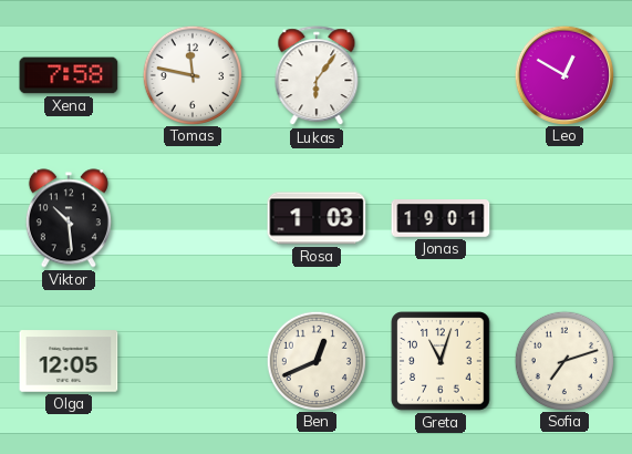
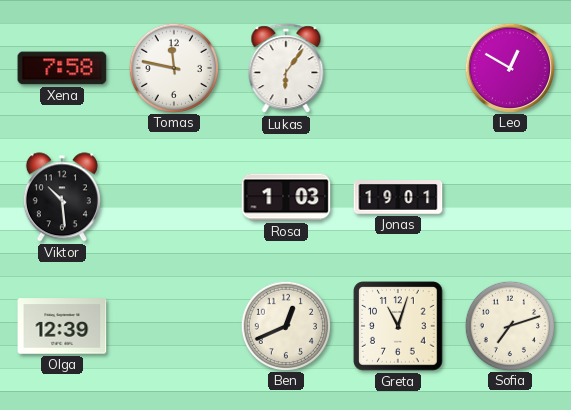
Olga: 12:05 -> 12:39 (62, 326)
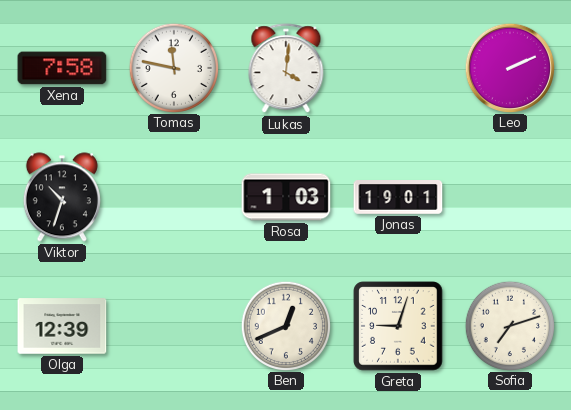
Lukas: 6:06 -> 4:01 (286, 69)
Leo: 12:50 -> 2:11 (509, 67)
Viktor: 10:29 -> 10:33 (62, 197)
Greta: 11:03 -> 9:03 (398, 326)
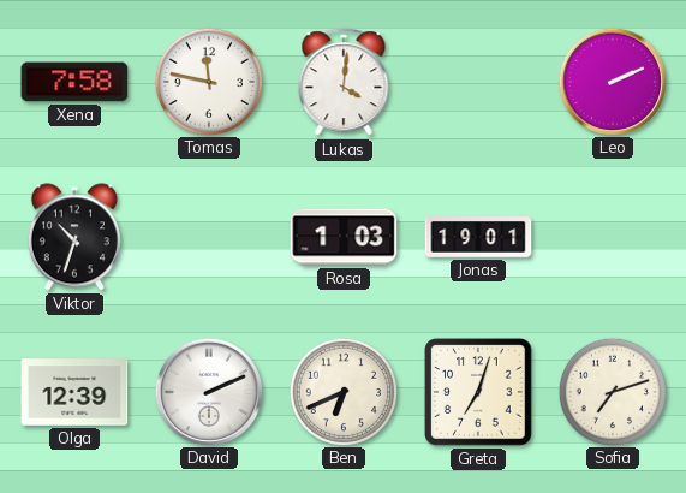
David: none -> 2:11 (208, 391)
Ben: 12:41 -> 6:41 (342, 391)
Greta: 9:03 -> 7:03 (478, 392)
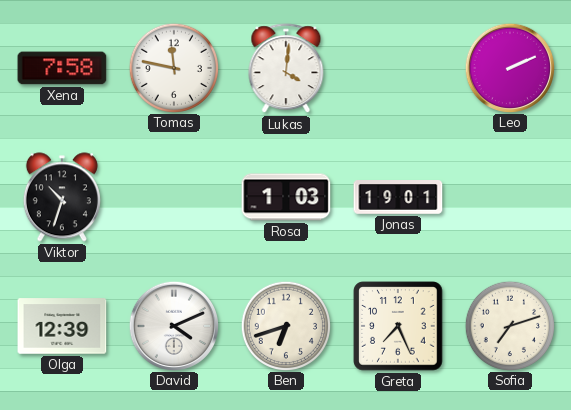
David: 2:11 -> 4:11 (173, 325)
Ben: 6:41 -> 6:42 (285, 325)
Greta: 7:03 -> 7:26 (398, 326)
